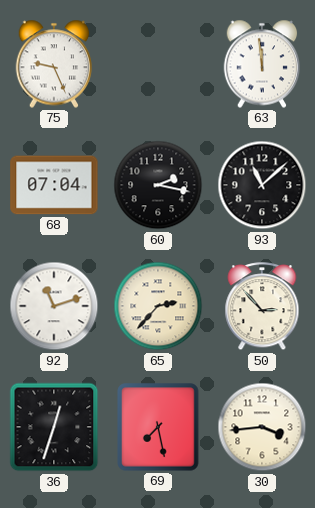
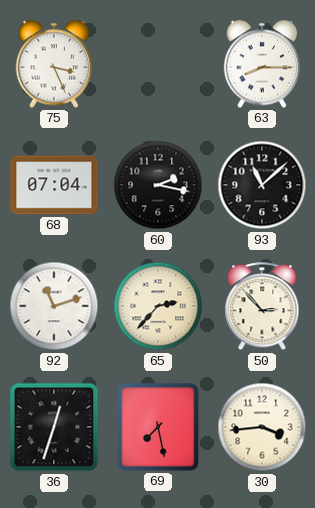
75: 9:26 -> 3:26 (54, 64)
63: 11:59 -> 8:15 (262, 64)
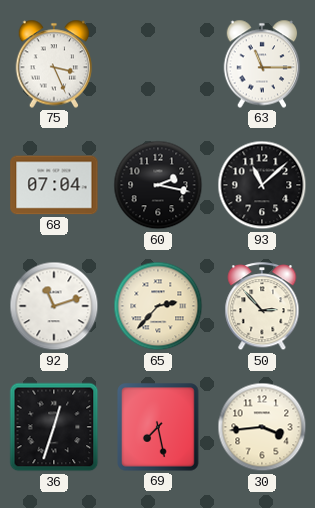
63: 8:15 -> 11:15 (262, 64)
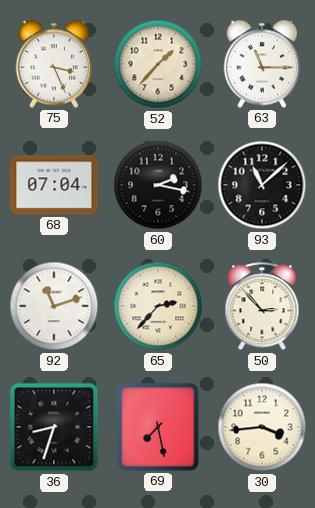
52: none -> 1:37 (158, 64)
36: 12:33 -> 8:33 (54, 427)
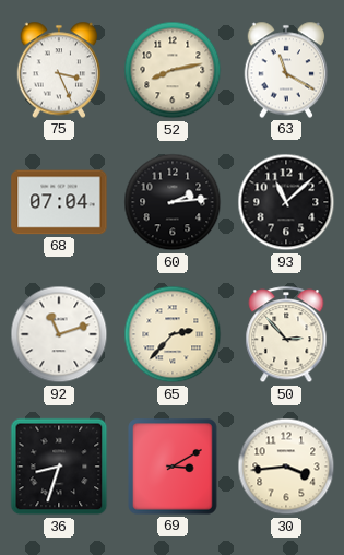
52: 1:37 -> 8:13 (173, 70)
63: 11:15 -> 11:20 (286, 70)
60: 2:17 -> 2:14 (173, 202)
69: 7:28 -> 3:10 (173, 467)
